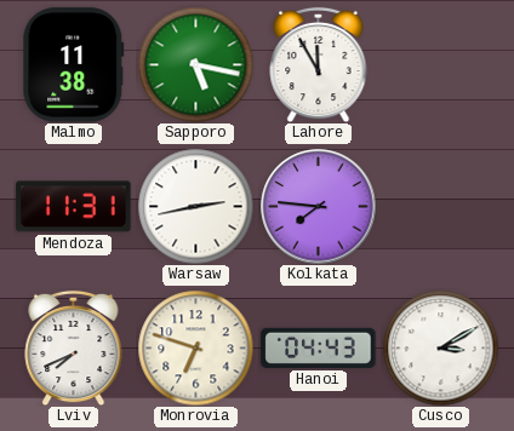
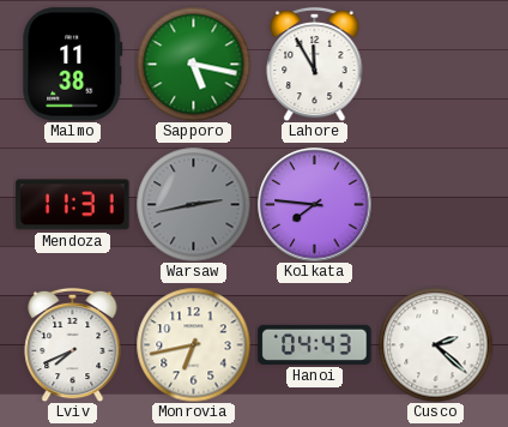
Warsaw dial: white -> grey (193, 204)
Monrovia: 6:48 -> 6:43 (193, 344)
Cusco: 3:10 -> 2:22 (435, 344)
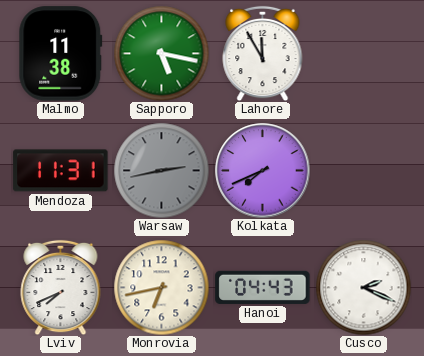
Kolkata: 7:46 -> 7:41 (263, 171)
Cusco: 2:22 -> 2:19 (363, 287)
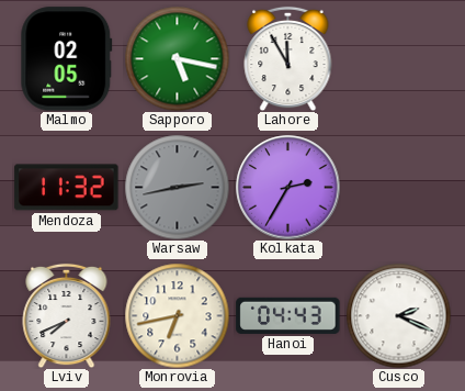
Malmo: 11:38 -> 02:05 (67, 59)
Mendoza: 11:31 -> 11:32 (67, 188)
Kolkata: 7:41 -> 2:35 (288, 188)
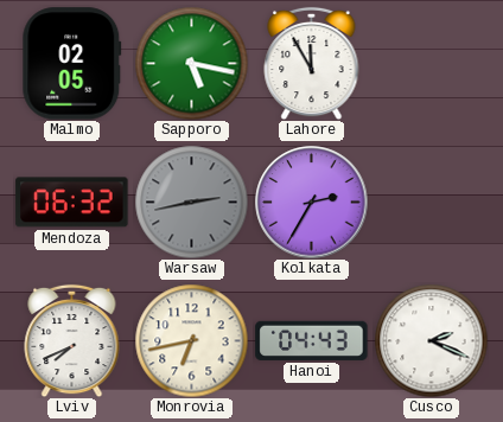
Mendoza: 11:32 -> 06:32 (72, 203)
